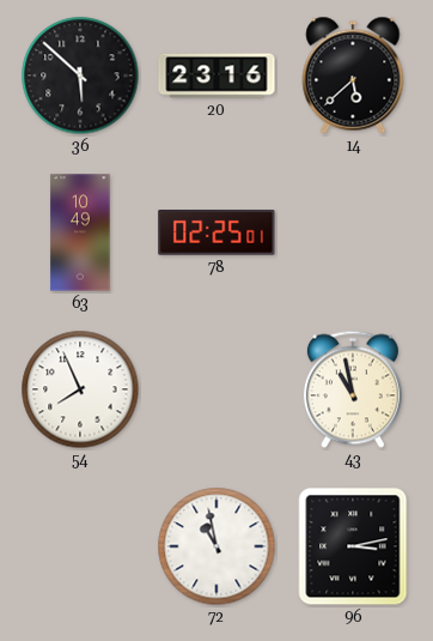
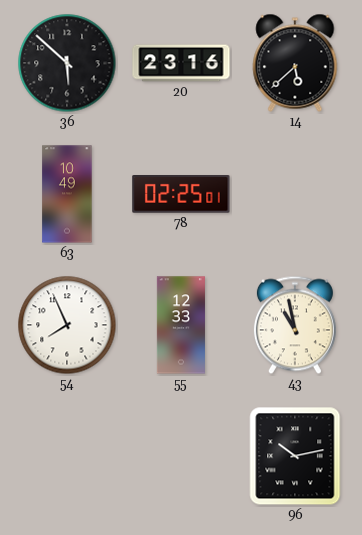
55: none -> 12:33 (181, 325)
72: 10:58 -> none (216, 546)
96: 3:13 -> 10:13 (295, 456)
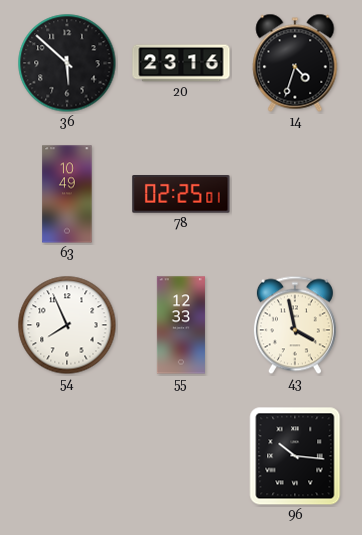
14: 5:38 -> 4:33 (295, 63)
43: 10:58 -> 3:58 (295, 325)
96: 10:13 -> 10:16 (295, 456)
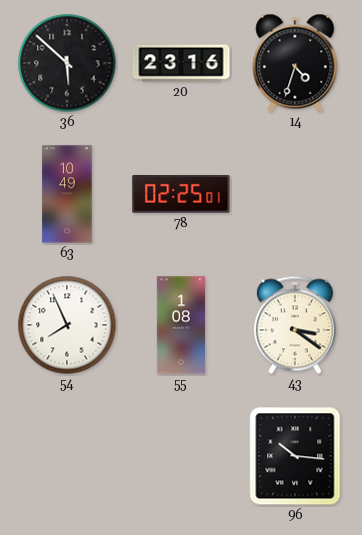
55: 12:33 -> 1:08 (181, 325)
43: 3:58 -> 3:21 (295, 325)
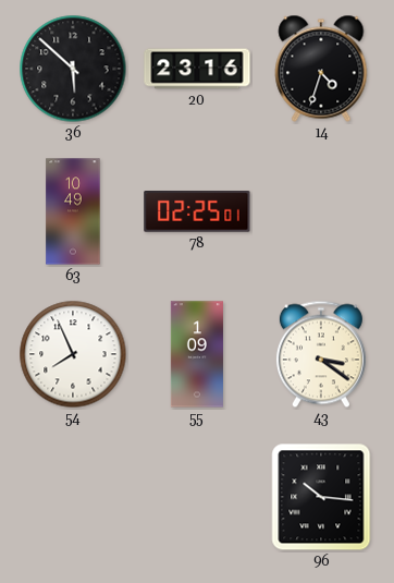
55: 1:08 -> 1:09 (197, 354)
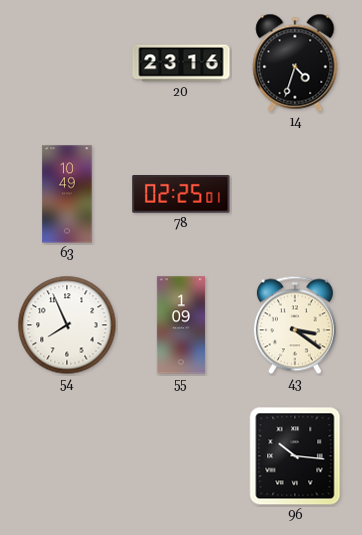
36: 5:52 -> none (73, 69)
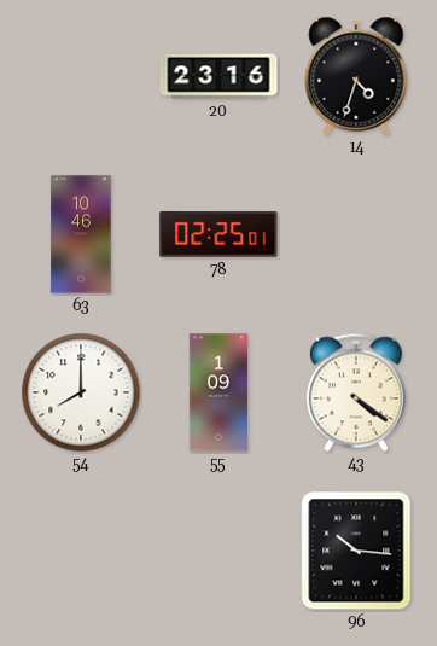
63: 10:49 -> 10:46 (81, 234)
54: 7:56 -> 8:00 (81, 392)
43: 3:21 -> 4:21 (356, 392)
